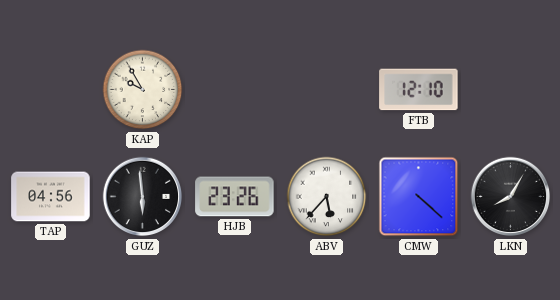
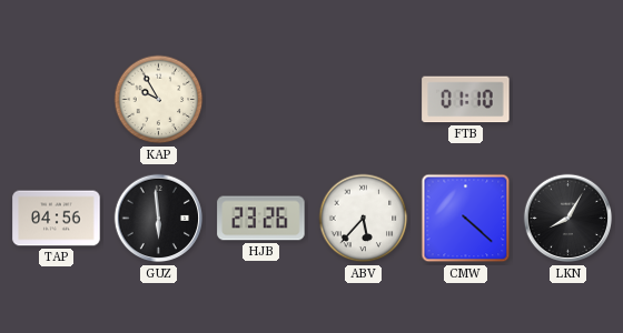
FTB: 12:10 -> 01:10 (466, 100)
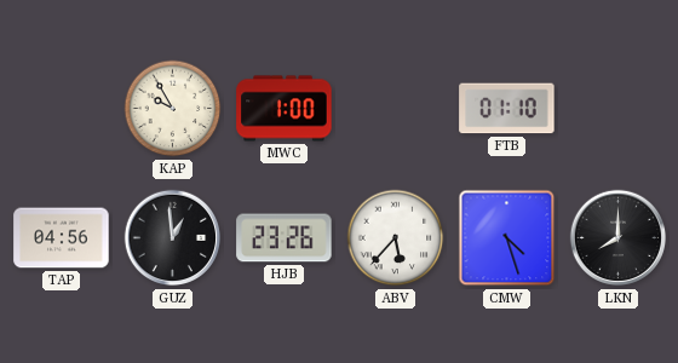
MWC: none -> 1:00 (285, 109)
GUZ: 5:59 -> 12:59 (173, 238)
CMW: 4:22 -> 4:27 (507, 238)
LKN: 8:05 -> 8:00 (619, 238)
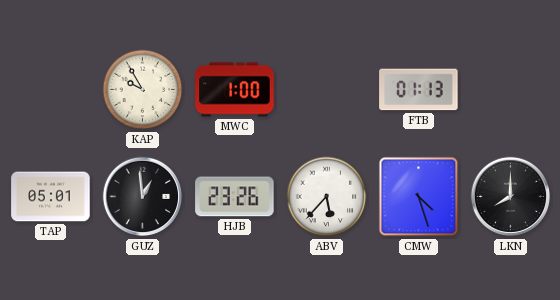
FTB: 01:10 -> 01:13 (419, 90)
TAP: 04:56 -> 05:01 (51, 197)
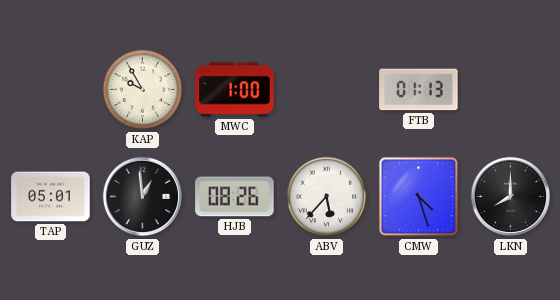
HJB: 23:26 -> 08:26 (235, 197)
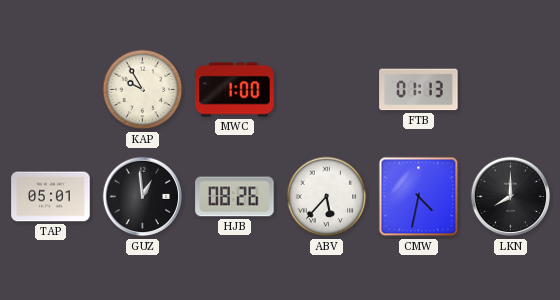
CMW: 4:27 -> 4:32 (419, 197)
